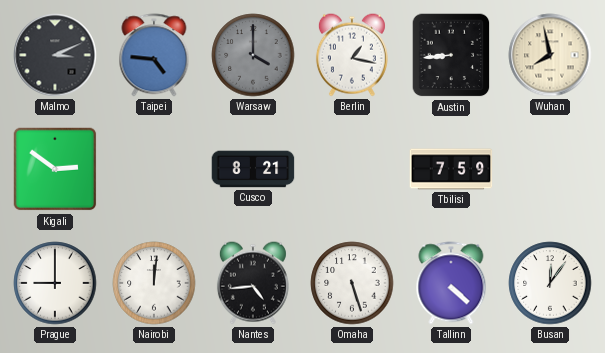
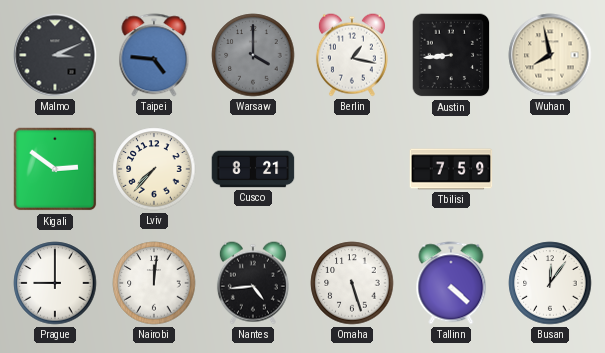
Lviv: none -> 7:37 (154, 169)
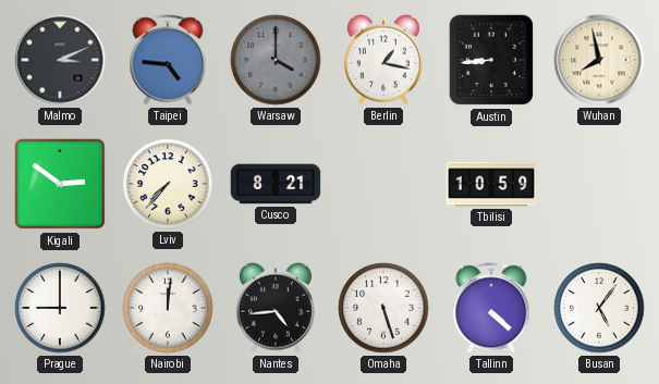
Tbilisi: 7:59 -> 10:59 (491, 184)
Busan: 12:06 -> 5:06 (599, 308)
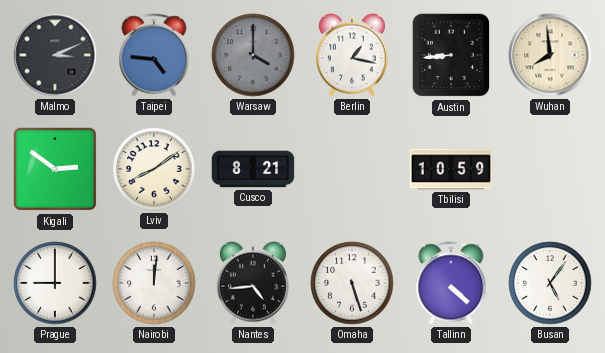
Wuhan: 7:58 -> 7:59 (550, 55)
Lviv: 7:37 -> 8:09 (154, 169)
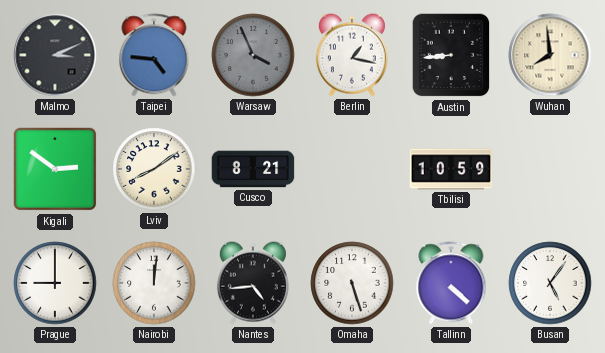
Warsaw: 4:00 -> 3:56 (253, 55)
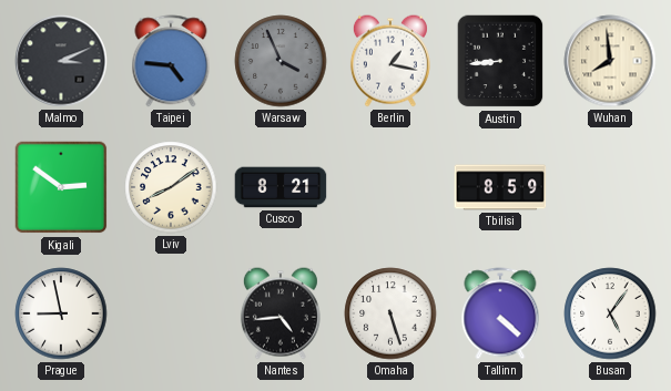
Tbilisi: 10:59 -> 8:59 (500, 187)
Prague: 9:00 -> 8:58 (61, 313)
Nairobi: 12:01 -> none (154, 283)
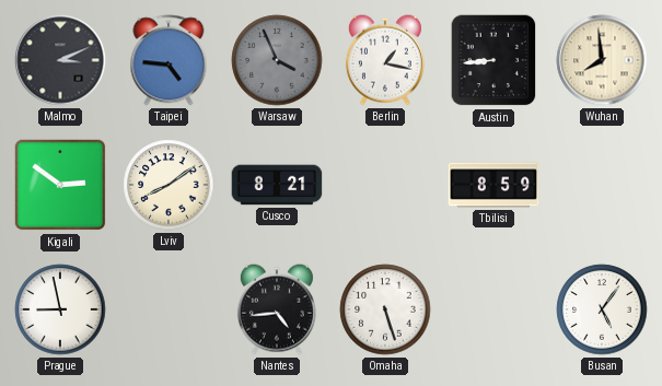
Tallinn: 4:22 -> none (500, 313)
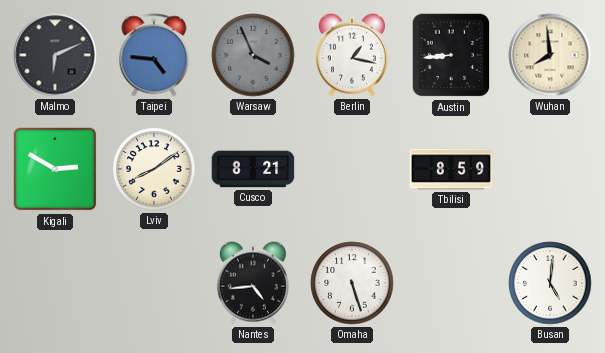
Malmo: 3:11 -> 6:11 (55, 55)
Kigali: 2:51 -> 2:50 (55, 169)
Prague: 8:58 -> none (60, 309)
Busan: 5:06 -> 5:01 (550, 283)
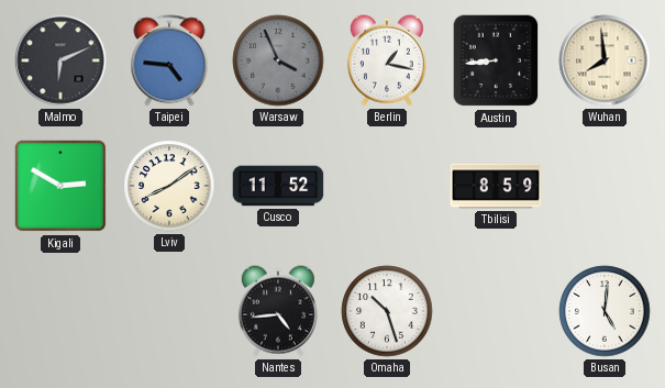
Cusco: 8:21 -> 11:52 (278, 186)
Omaha: 5:27 -> 10:27 (387, 311)
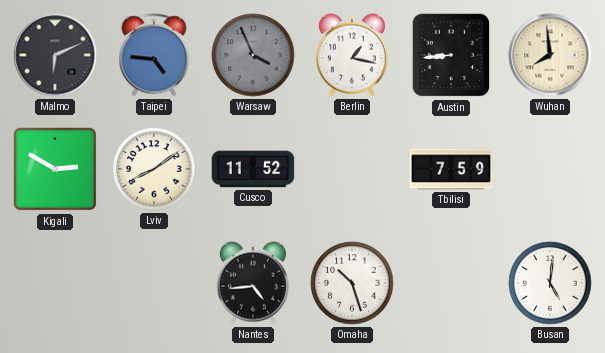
Tbilisi: 8:59 -> 7:59 (451, 169)
